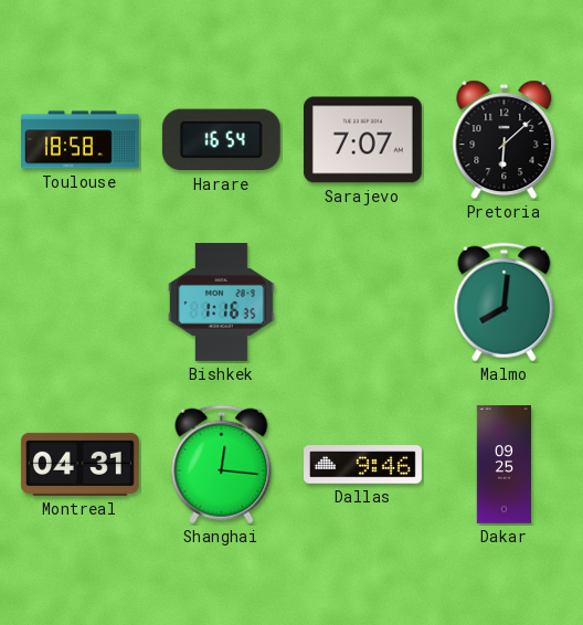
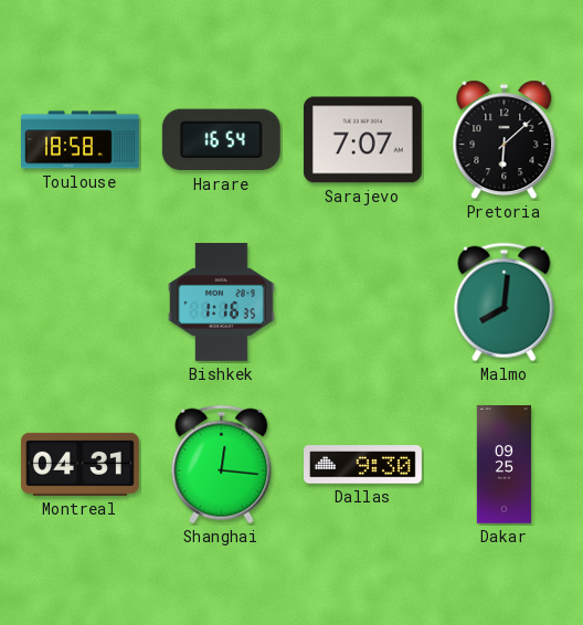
Dallas: 9:46 -> 9:30 (363, 465)
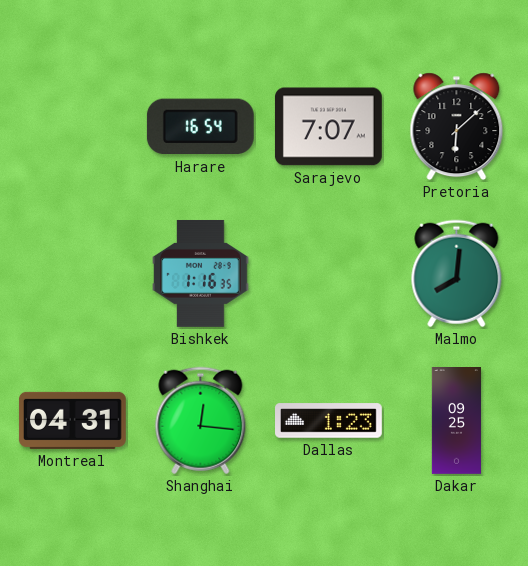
Toulouse: 18:58 -> none (81, 140)
Dallas: 9:30 -> 1:23 (329, 421)
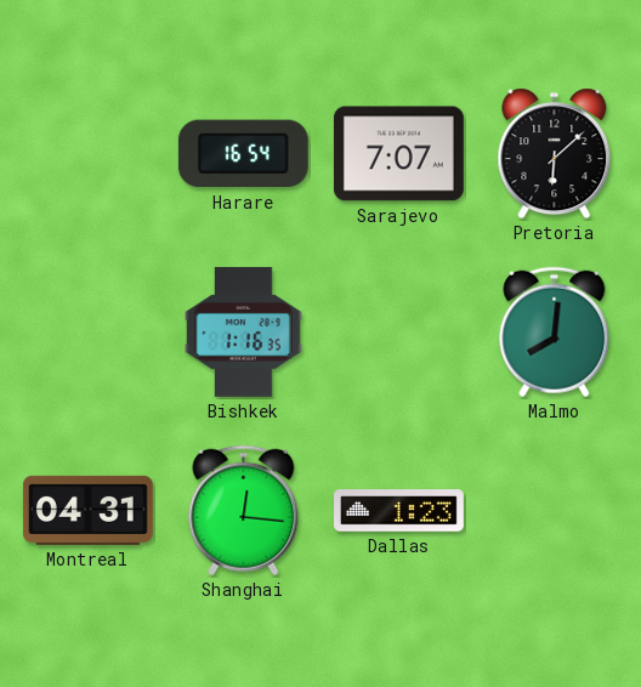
Dakar: 09:25 -> none (456, 421)
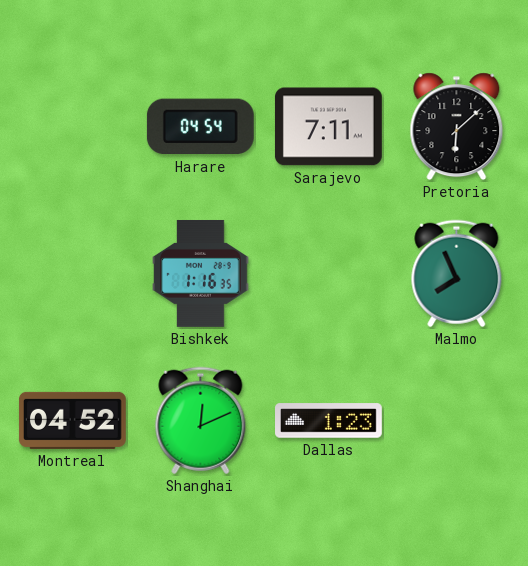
Harare: 16:54 -> 04:54 (200, 127)
Sarajevo: 7:07 -> 7:11 (328, 127)
Malmo: 8:01 -> 7:56 (457, 274)
Montreal: 04:31 -> 04:52 (72, 420)
Shanghai: 12:16 -> 12:11 (201, 421)
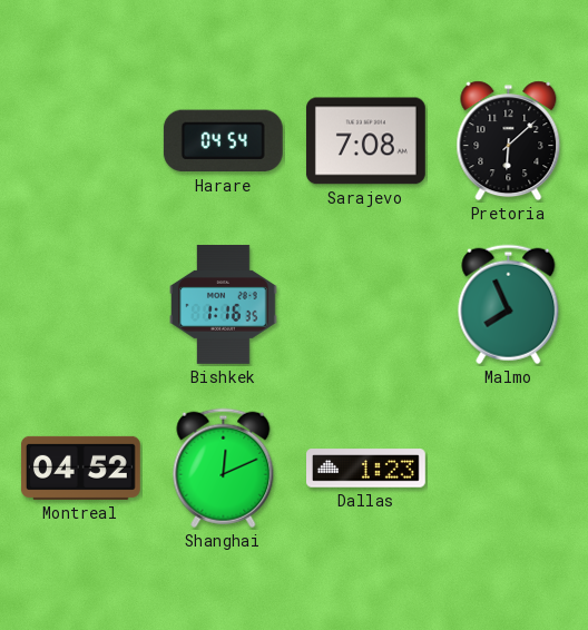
Sarajevo: 7:11 -> 7:08 (365, 141)
